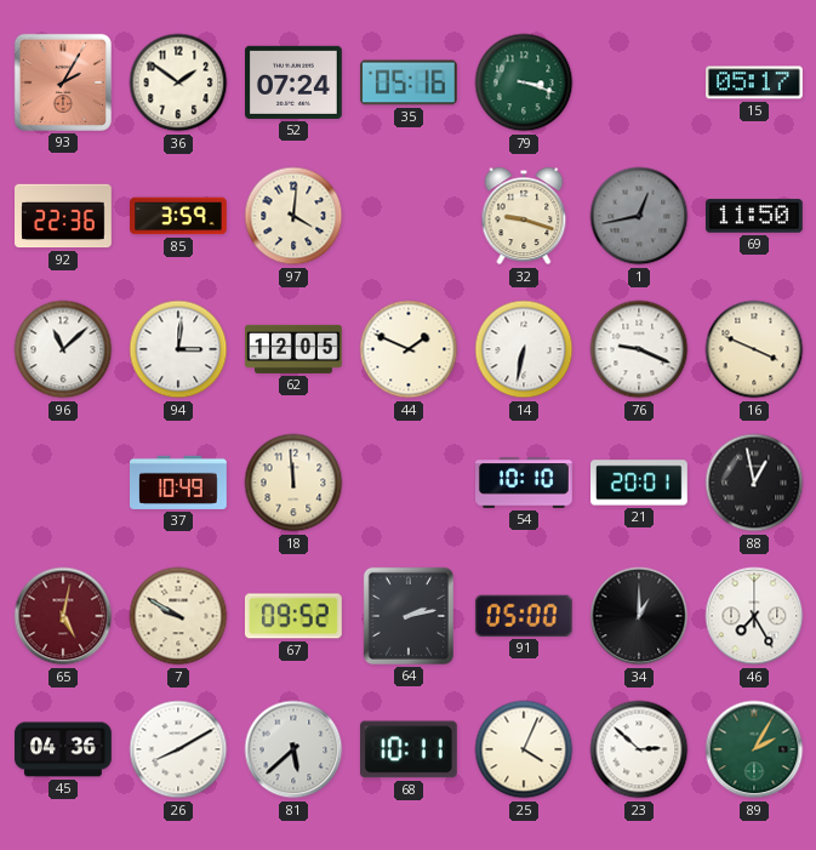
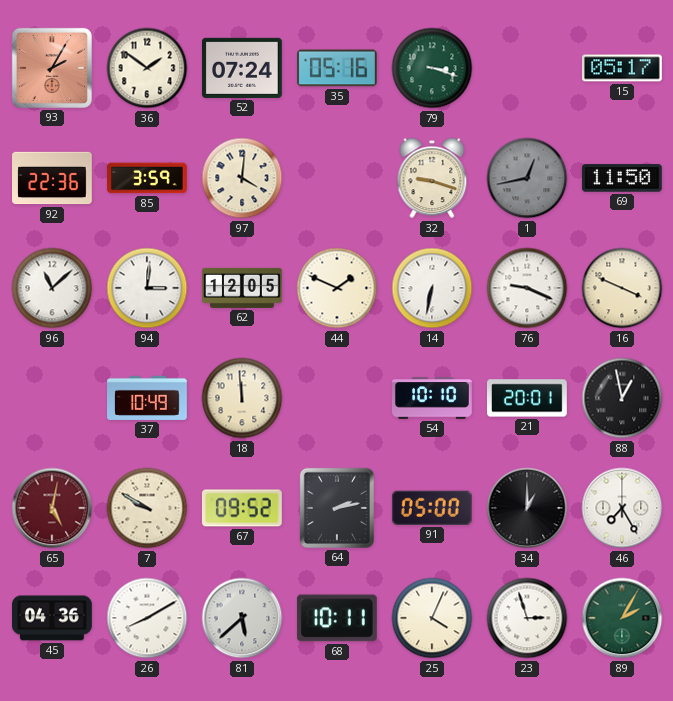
23: 2:52 -> 2:57 (527, 618)
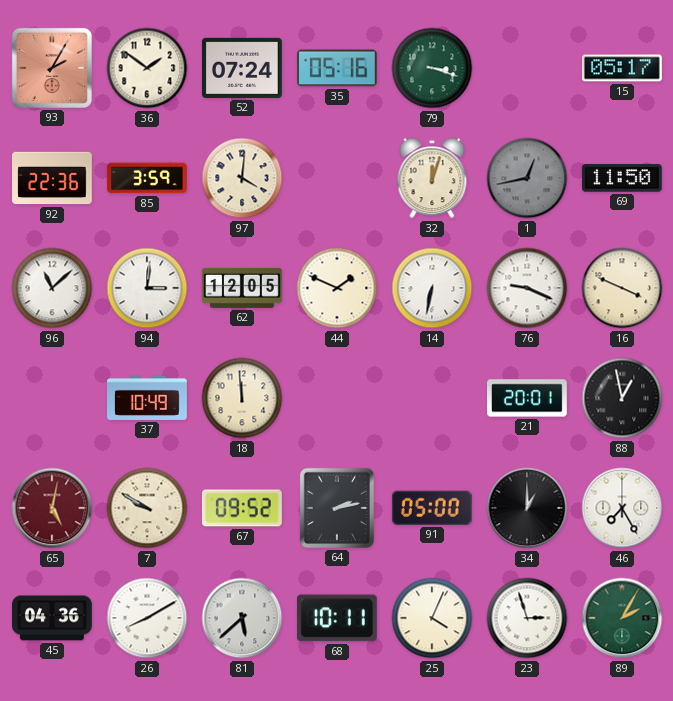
32: 9:18 -> 12:03 (432, 178)
54: 10:10 -> none (433, 398)
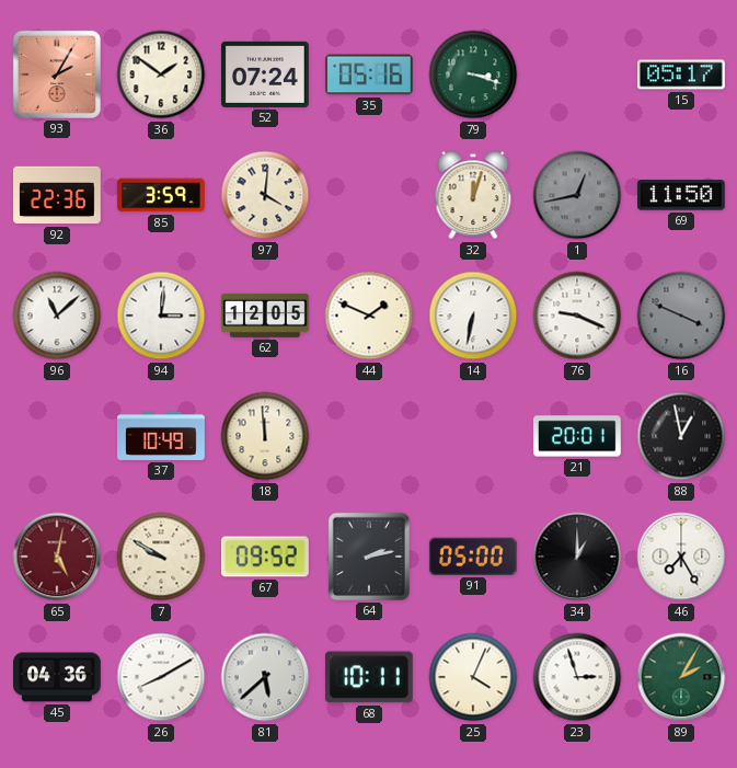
16 dial: cream -> grey (681, 316)
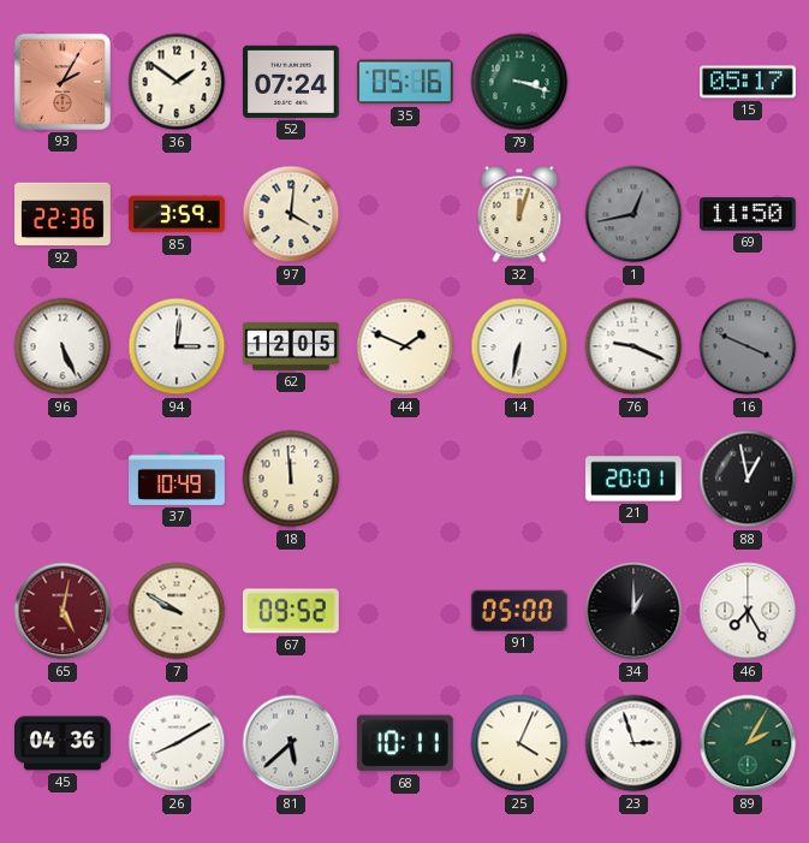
96: 11:08 -> 5:26 (63, 346)
64: 2:13 -> none (369, 557)
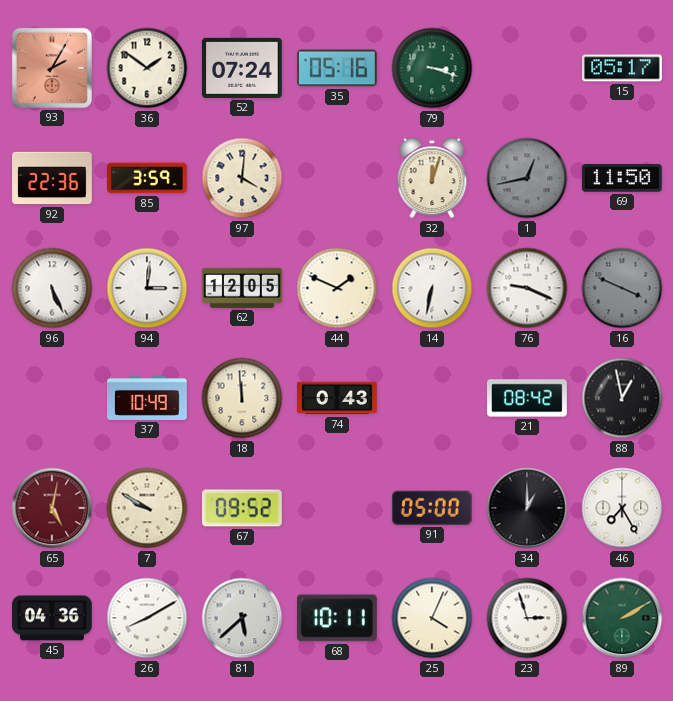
74: none -> 0:43 (338, 398)
21: 20:01 -> 08:42 (528, 398)
89: 2:05 -> 2:10 (622, 618)
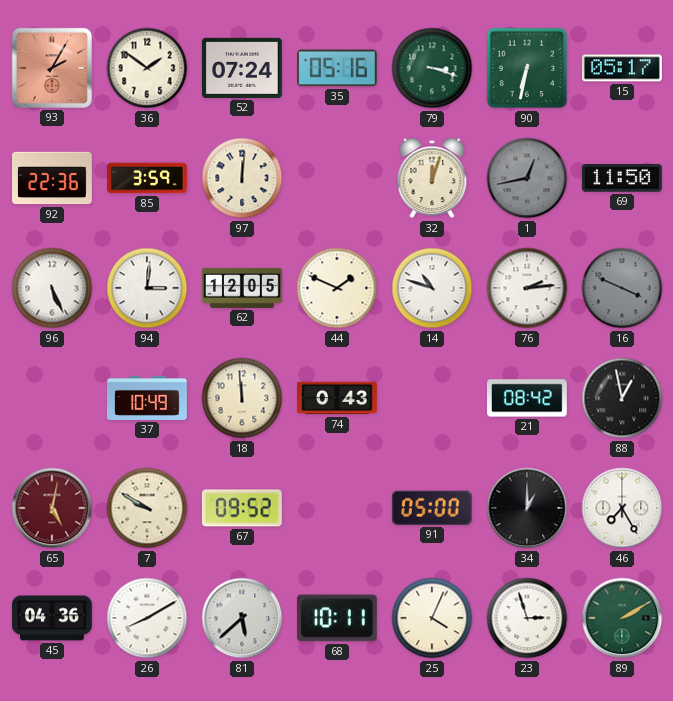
90: none -> 6:32 (527, 68)
97: 4:01 -> 12:01 (242, 178)
14: 6:32 -> 10:48 (432, 288)
76: 9:19 -> 2:14 (527, 288)
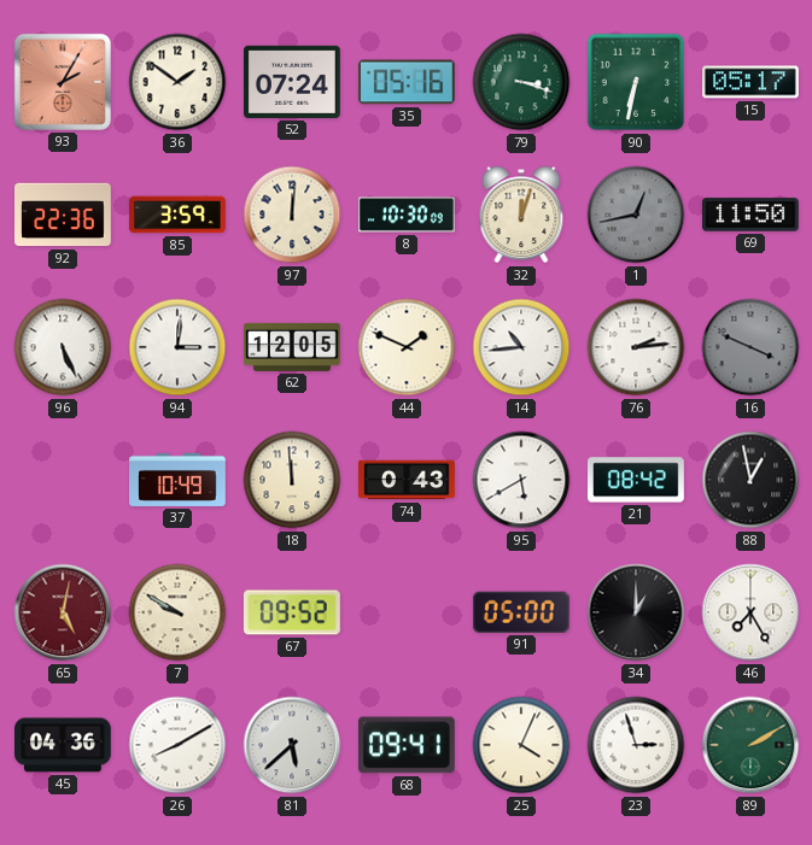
8: none -> 10:30 (408, 215)
14: 10:48 -> 10:44 (521, 347)
95: none -> 5:40 (521, 480)
68: 10:11 -> 09:41 (407, 745)
